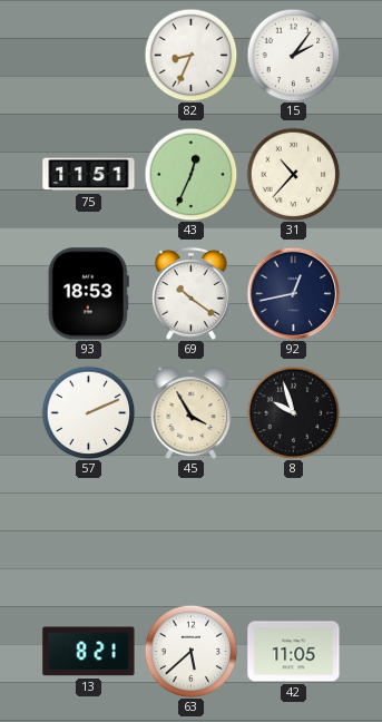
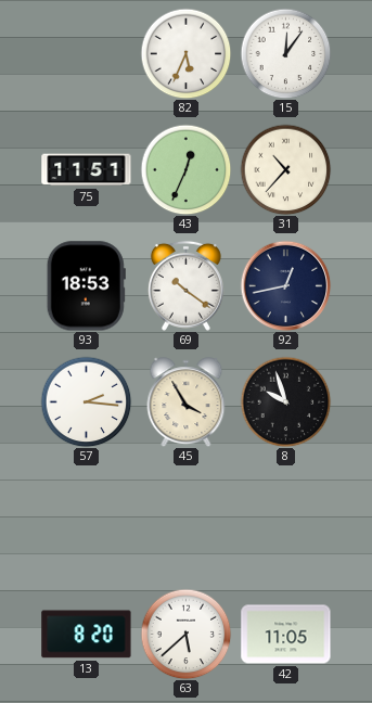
82: 8:34 -> 5:34 (185, 53)
15: 2:06 -> 12:06 (285, 53)
57: 2:11 -> 2:16 (86, 401)
13: 8:21 -> 8:20 (87, 635)
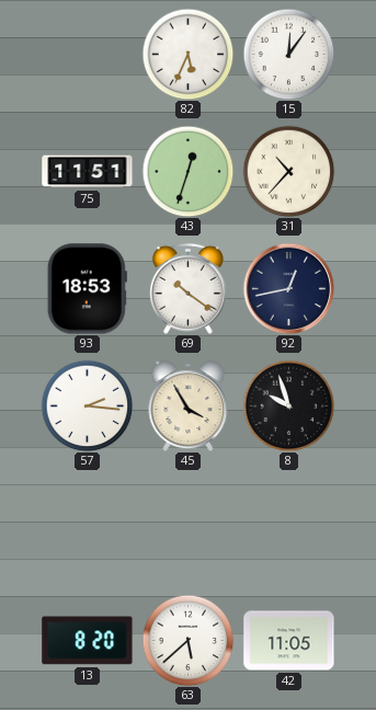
43: 12:34 -> 12:33 (187, 171)
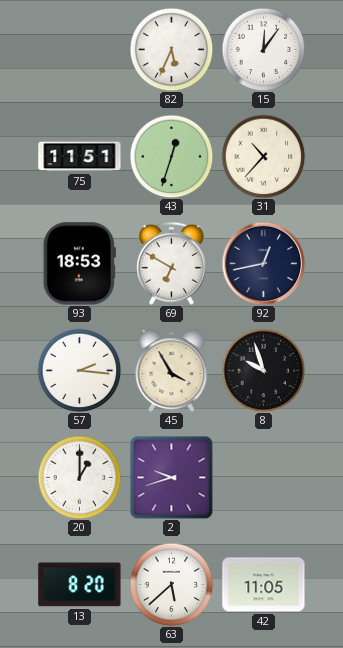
69: 10:21 -> 6:50 (171, 263)
20: none -> 1:00 (79, 477)
2: none -> 9:42 (171, 477)
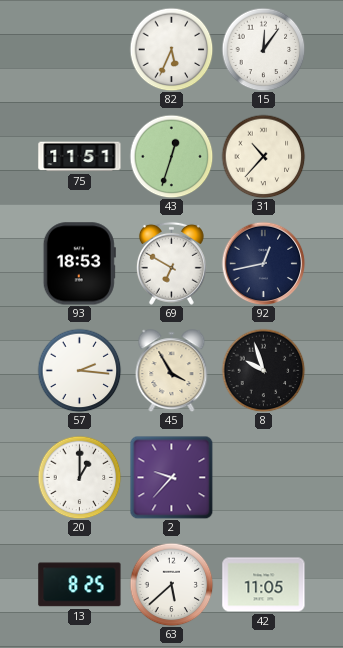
2: 9:42 -> 9:37 (171, 477)
13: 8:20 -> 8:25 (80, 585)
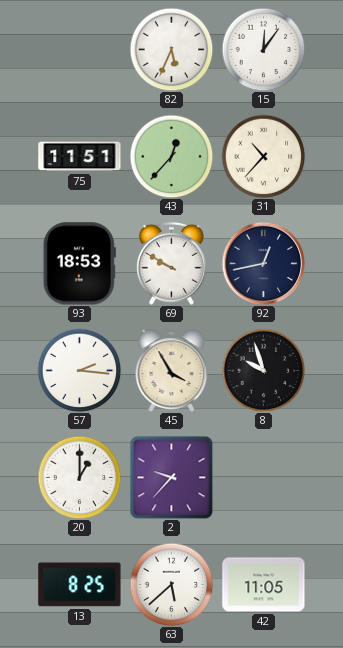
43: 12:33 -> 12:37 (171, 156)
69: 6:50 -> 9:50 (171, 263)
